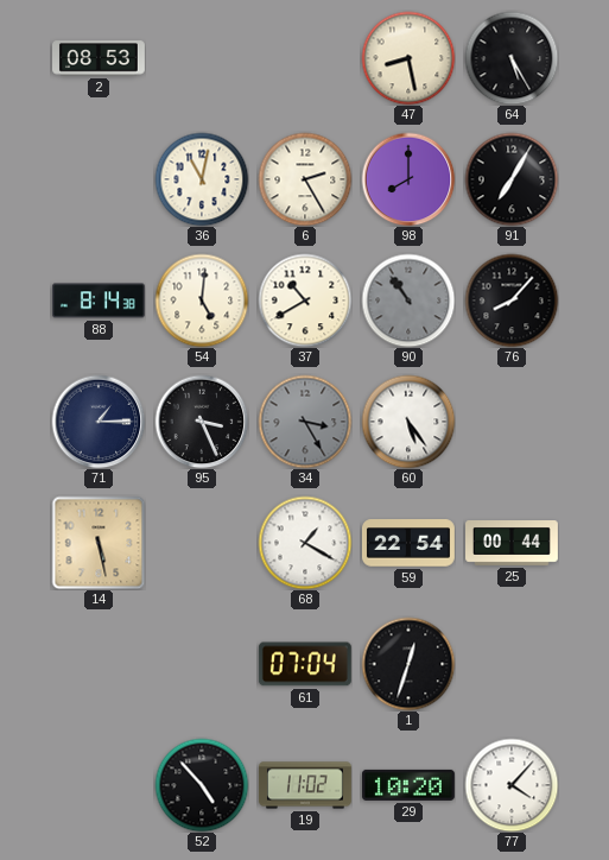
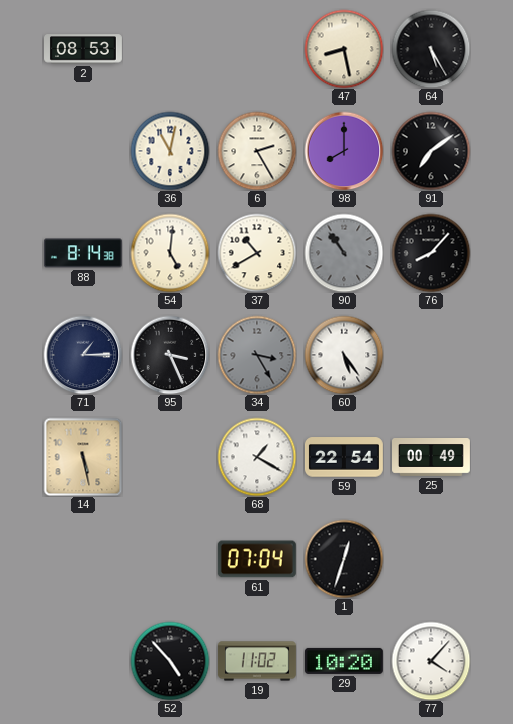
91: 7:05 -> 7:09 (431, 151)
25: 00:44 -> 00:49 (432, 458)
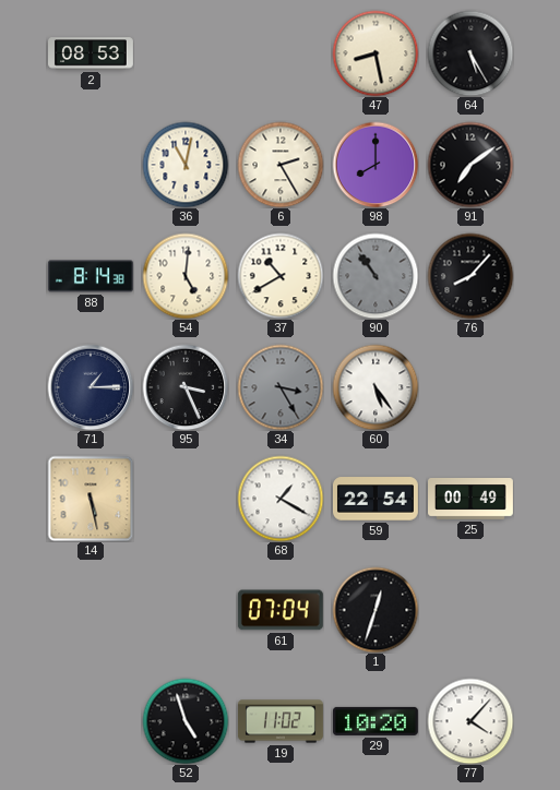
52: 4:53 -> 4:57 (186, 721)
